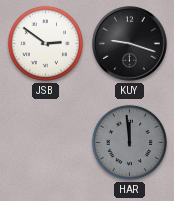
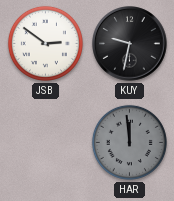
KUY: 9:18 -> 9:32 (130, 44)
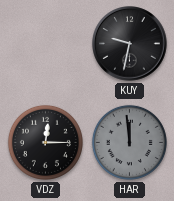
JSB: 2:51 -> none (45, 43)
VDZ: none -> 12:15 (45, 142)
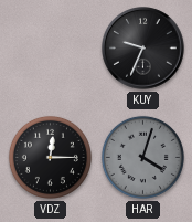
KUY: 9:32 -> 9:34 (143, 49)
HAR: 11:59 -> 4:03 (142, 157)
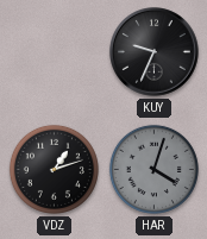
VDZ: 12:15 -> 1:12 (54, 169)
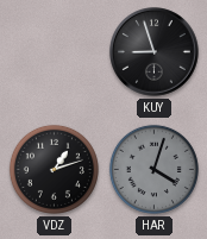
KUY: 9:34 -> 8:57 (155, 52)
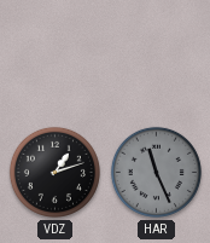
KUY: 8:57 -> none (155, 52)
HAR: 4:03 -> 11:26 (156, 172)
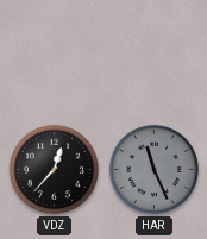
VDZ: 1:12 -> 12:37 (54, 169)
